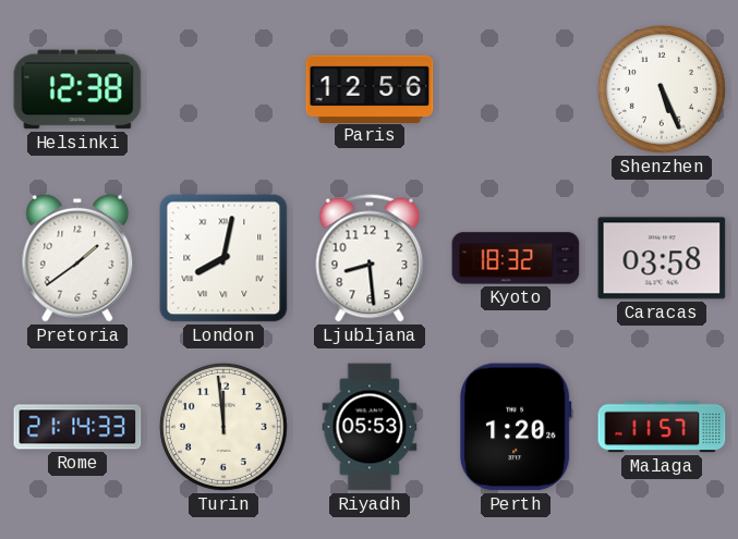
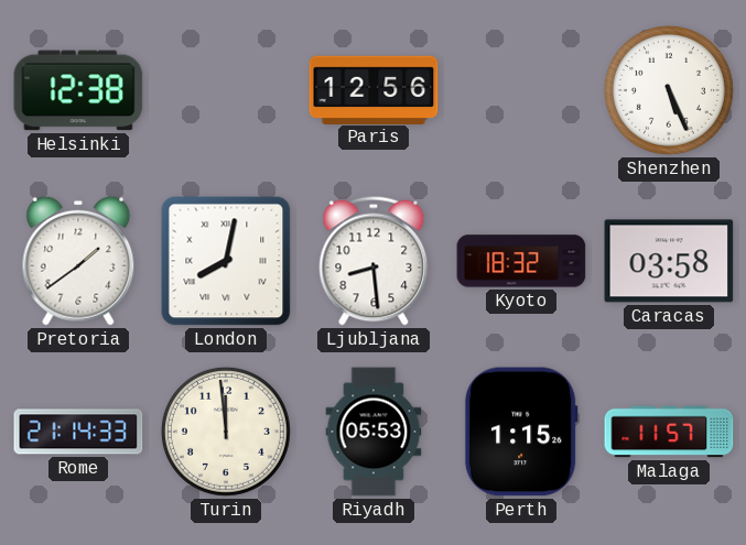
Perth: 1:20 -> 1:15 (521, 432)
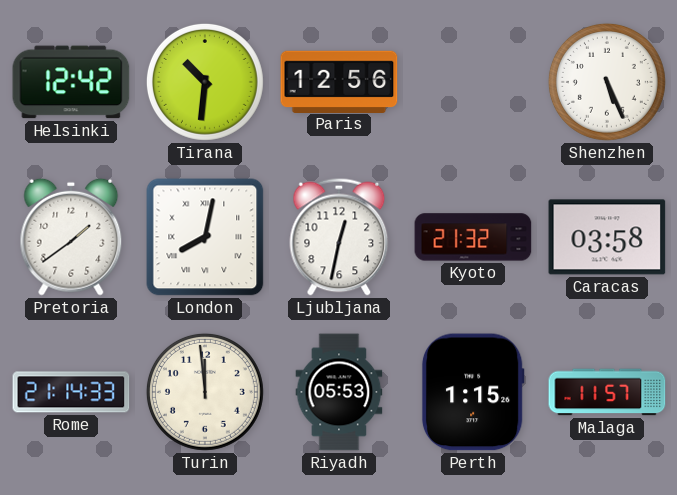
Helsinki: 12:38 -> 12:42 (71, 82)
Tirana: none -> 10:31 (205, 82)
Ljubljana: 8:29 -> 12:32 (339, 237)
Kyoto: 18:32 -> 21:32 (473, 237)
